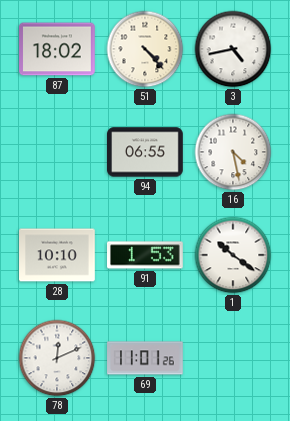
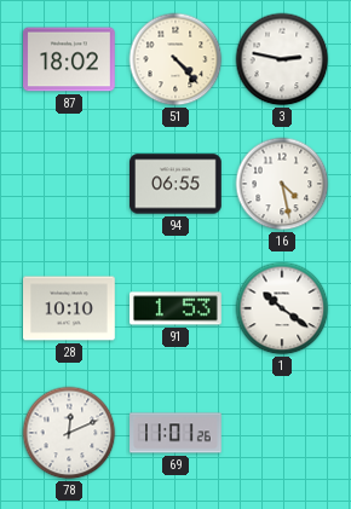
3: 4:43 -> 2:47 (282, 59)
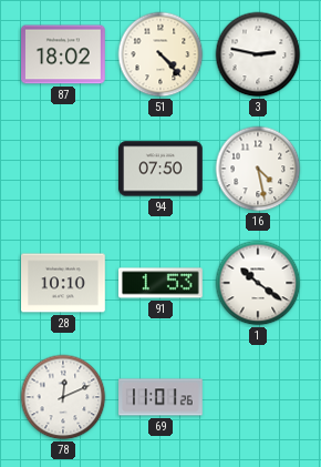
94: 06:55 -> 07:50 (161, 169)
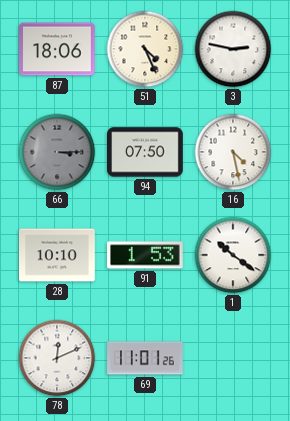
87: 18:02 -> 18:06 (57, 49)
51: 4:23 -> 4:26 (145, 49)
66: none -> 3:15 (57, 152)
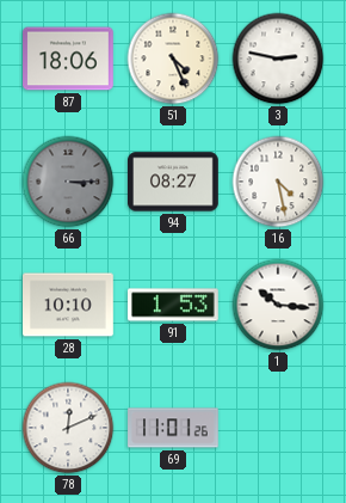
94: 07:50 -> 08:27 (173, 182)
1: 10:21 -> 10:16 (278, 305)
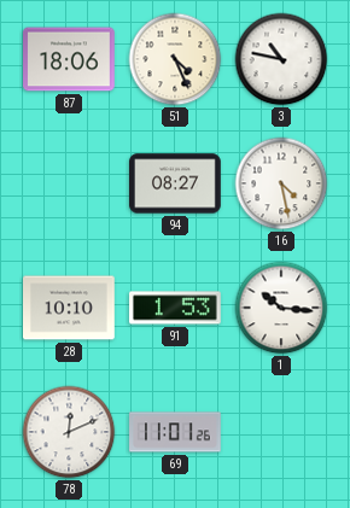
3: 2:47 -> 10:47 (281, 59)
66: 3:15 -> none (68, 182)
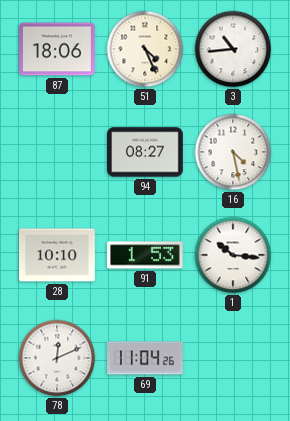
3: 10:47 -> 10:44 (233, 49)
69: 11:01 -> 11:04 (145, 358)
